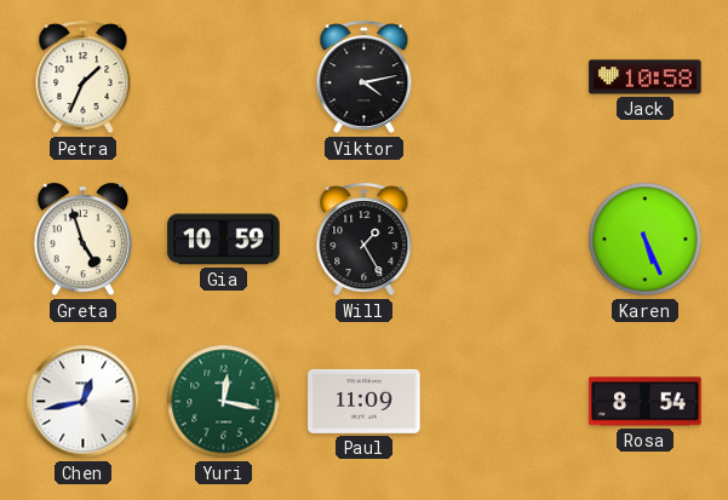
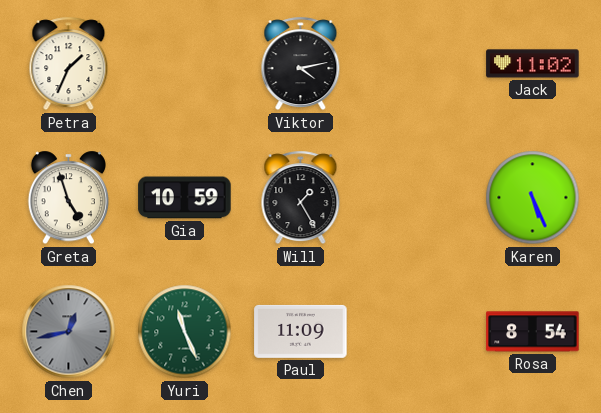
Jack: 10:58 -> 11:02 (533, 64)
Chen dial: white -> grey (69, 332)
Yuri: 12:17 -> 11:26 (185, 332)
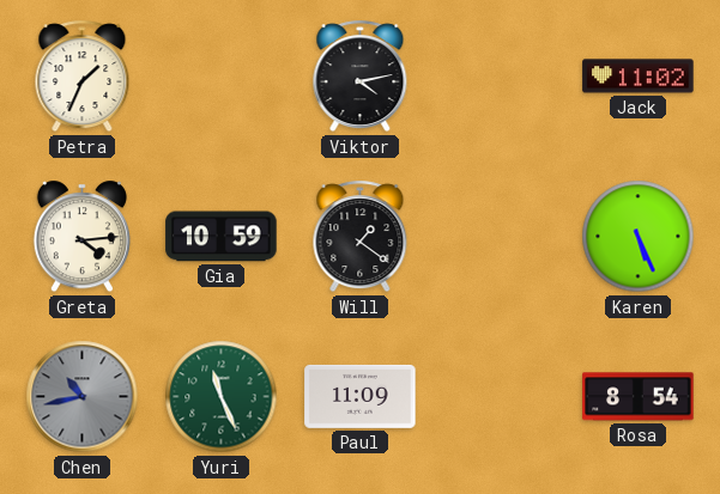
Greta: 4:57 -> 4:14 (81, 237)
Will: 1:25 -> 1:21 (361, 237)
Chen: 12:43 -> 10:43 (83, 397)
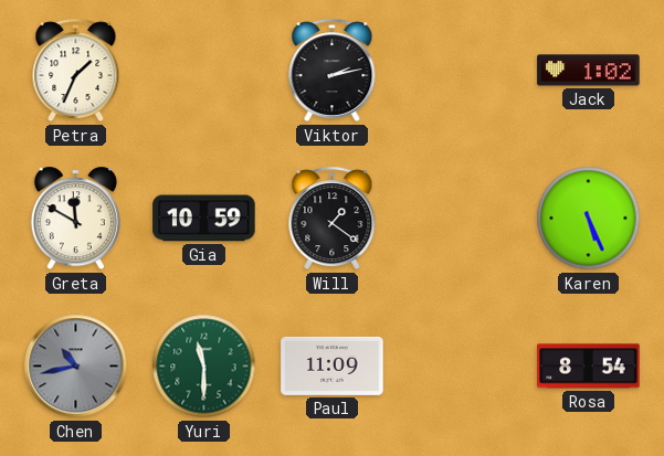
Viktor: 4:13 -> 2:13 (333, 71)
Jack: 11:02 -> 1:02 (589, 71)
Greta: 4:14 -> 11:50 (75, 219)
Yuri: 11:26 -> 11:30 (204, 367)
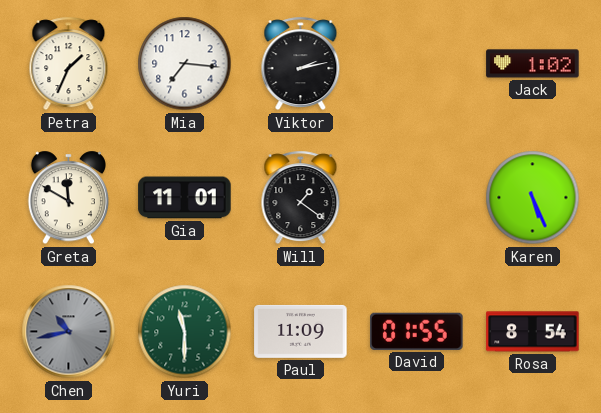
Mia: none -> 7:16 (185, 64)
Gia: 10:59 -> 11:01 (185, 198)
David: none -> 01:55 (417, 331)
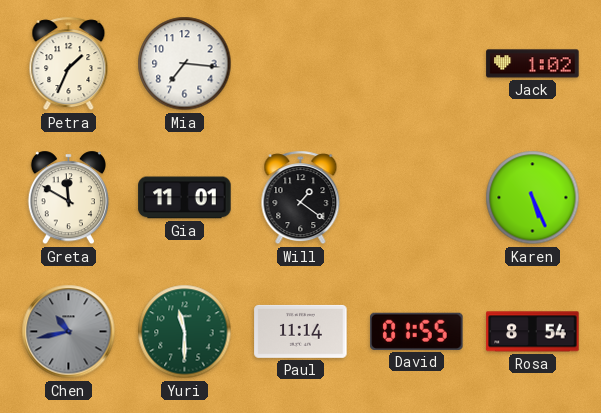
Viktor: 2:13 -> none (301, 64)
Paul: 11:09 -> 11:14 (301, 331)
